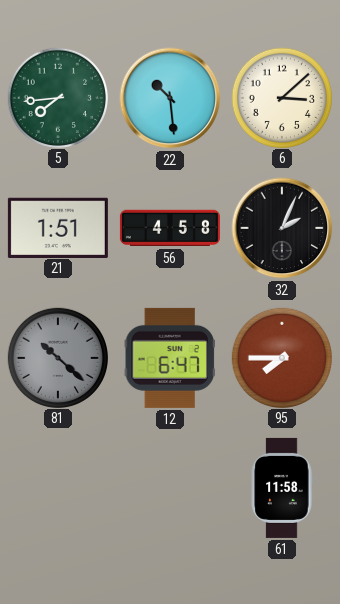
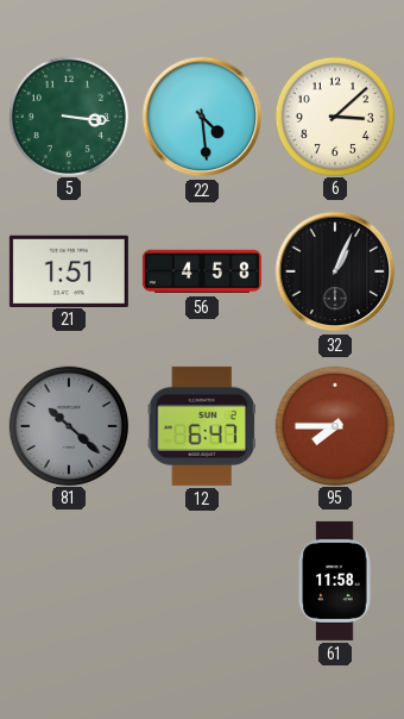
5: 7:44 -> 3:16 (68, 115)
22: 10:29 -> 4:29 (202, 117)
32: 2:04 -> 1:04 (335, 271)
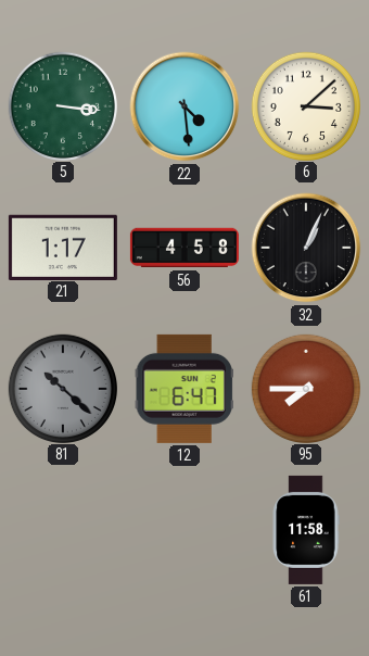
21: 1:51 -> 1:17 (63, 247)
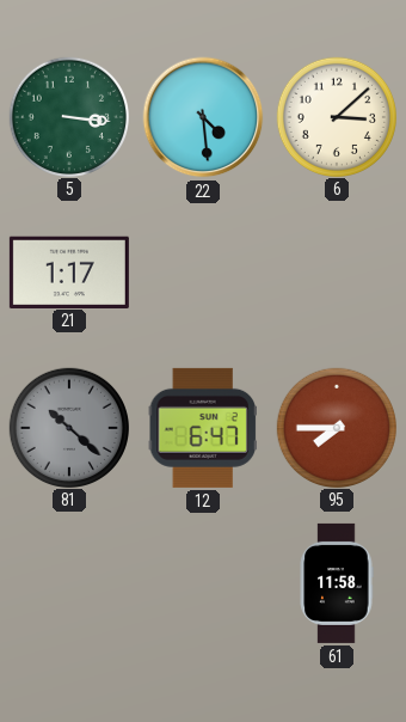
56: 4:58 -> none (184, 248)
32: 1:04 -> none (306, 248)
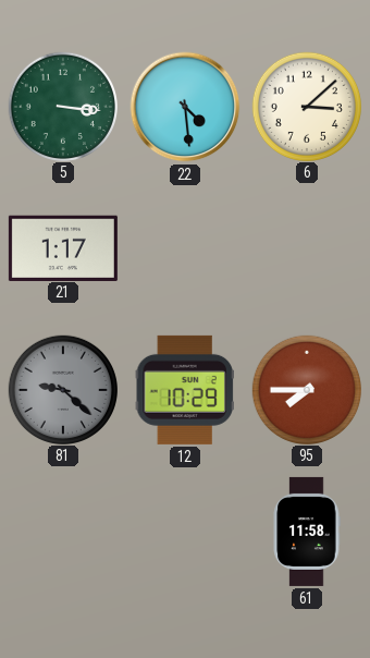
81: 10:22 -> 9:22 (62, 389)
12: 6:47 -> 10:29 (185, 390)
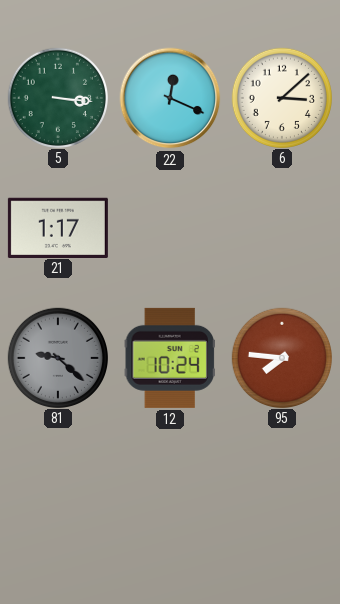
22: 4:29 -> 12:19 (170, 98)
12: 10:29 -> 10:24 (170, 358)
95: 7:45 -> 7:46 (281, 357)
61: 11:58 -> none (307, 532)
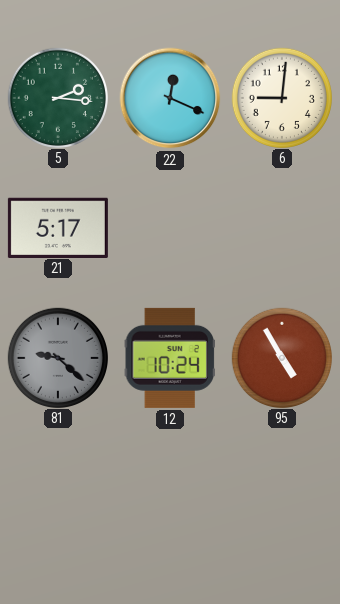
5: 3:16 -> 2:16 (57, 97)
6: 3:08 -> 9:01 (281, 97)
21: 1:17 -> 5:17 (58, 227)
95: 7:46 -> 4:55 (281, 357)
